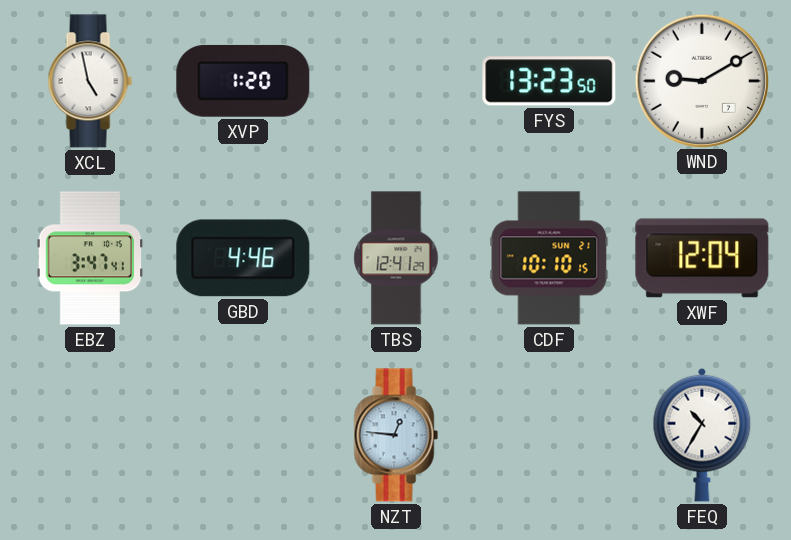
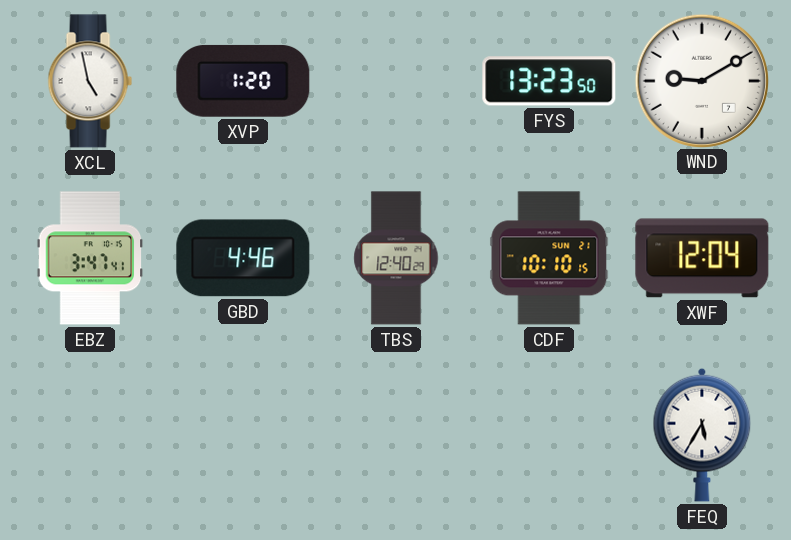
TBS: 12:41 -> 12:40 (396, 258)
NZT: 12:46 -> none (396, 435)
FEQ: 10:35 -> 5:35 (702, 435)
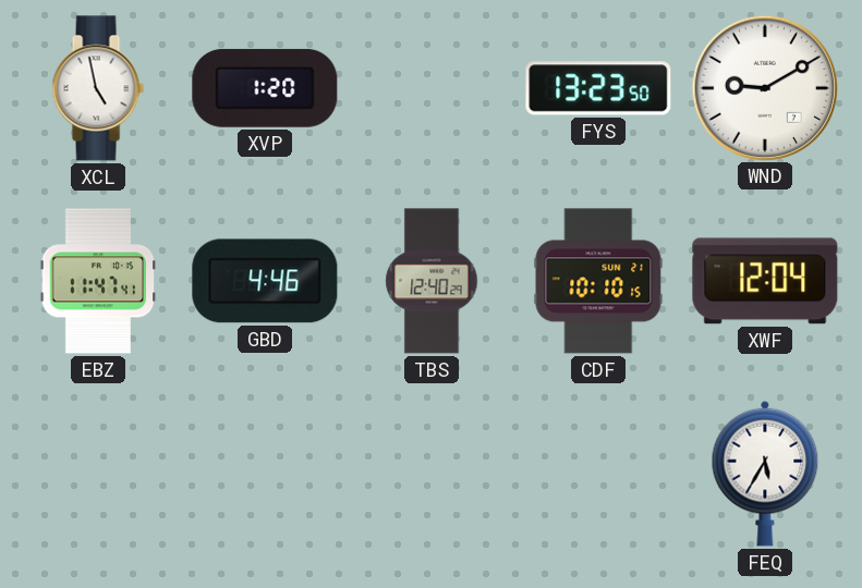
EBZ: 3:47 -> 11:47 (98, 281)
